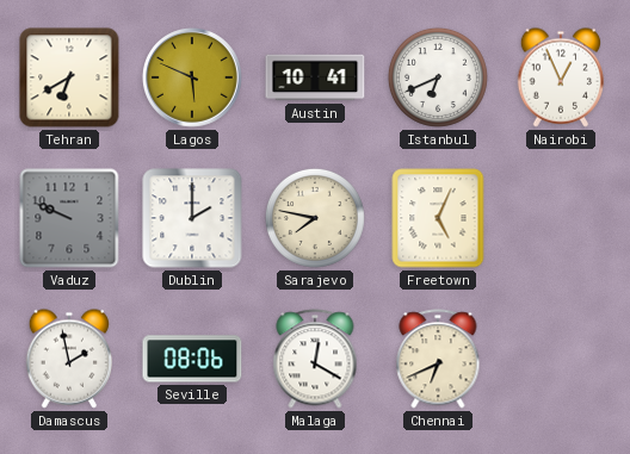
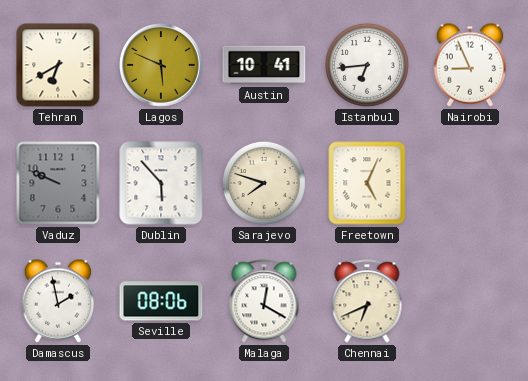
Istanbul: 6:41 -> 6:44 (367, 65)
Nairobi: 12:56 -> 8:56 (470, 65)
Dublin: 2:00 -> 5:53 (161, 183)
Sarajevo: 7:47 -> 7:48 (264, 183)
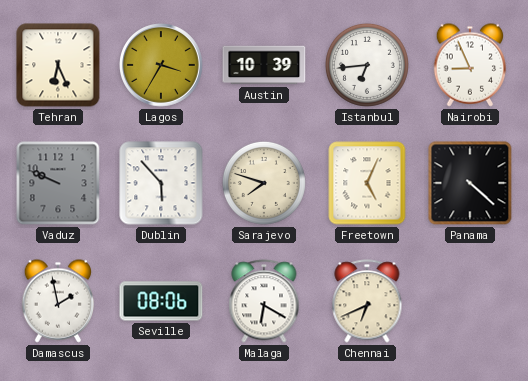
Tehran: 6:40 -> 6:26 (58, 65)
Lagos: 5:49 -> 3:35 (162, 66)
Austin: 10:41 -> 10:39 (264, 65)
Panama: none -> 4:22 (470, 183)
Malaga: 12:20 -> 6:20 (264, 301)
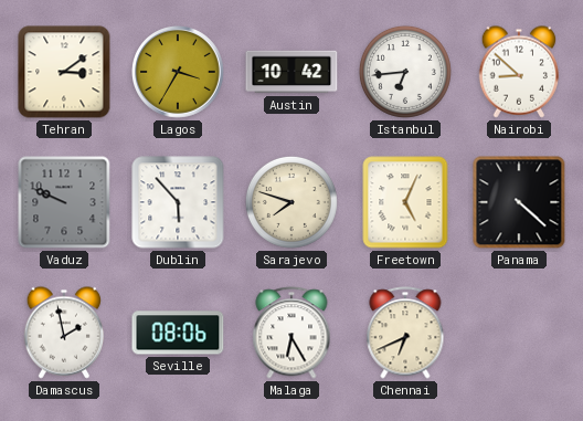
Tehran: 6:26 -> 3:09 (64, 72)
Austin: 10:39 -> 10:42 (291, 72)
Nairobi: 8:56 -> 8:52 (519, 72)
Malaga: 6:20 -> 6:25 (291, 333)
